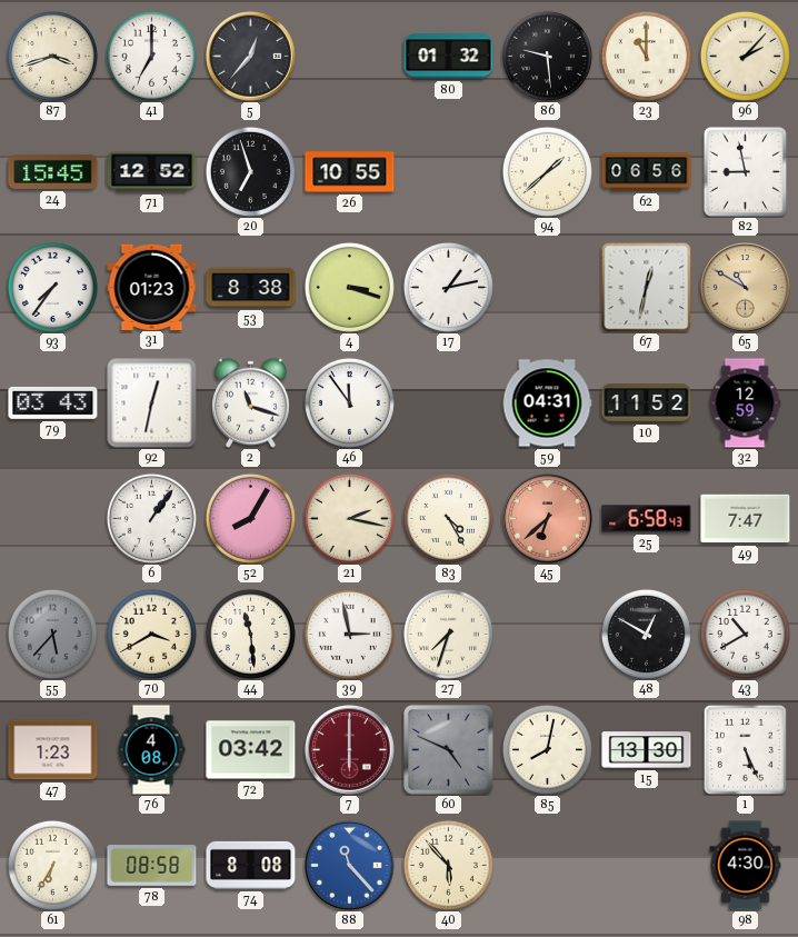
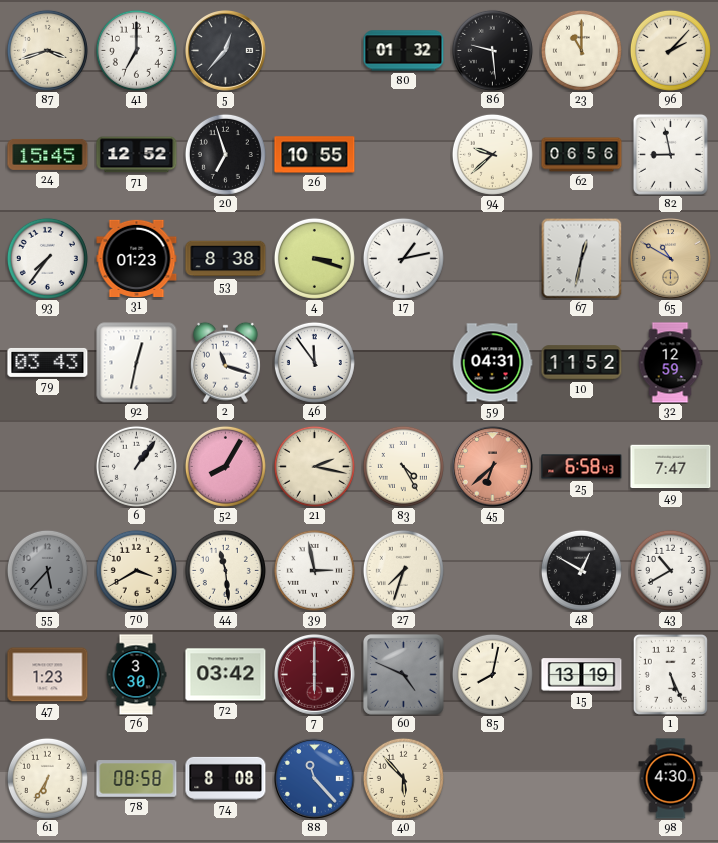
94: 1:38 -> 9:38 (492, 154)
76: 4:08 -> 3:30 (136, 675)
15: 13:30 -> 13:19 (582, 675)
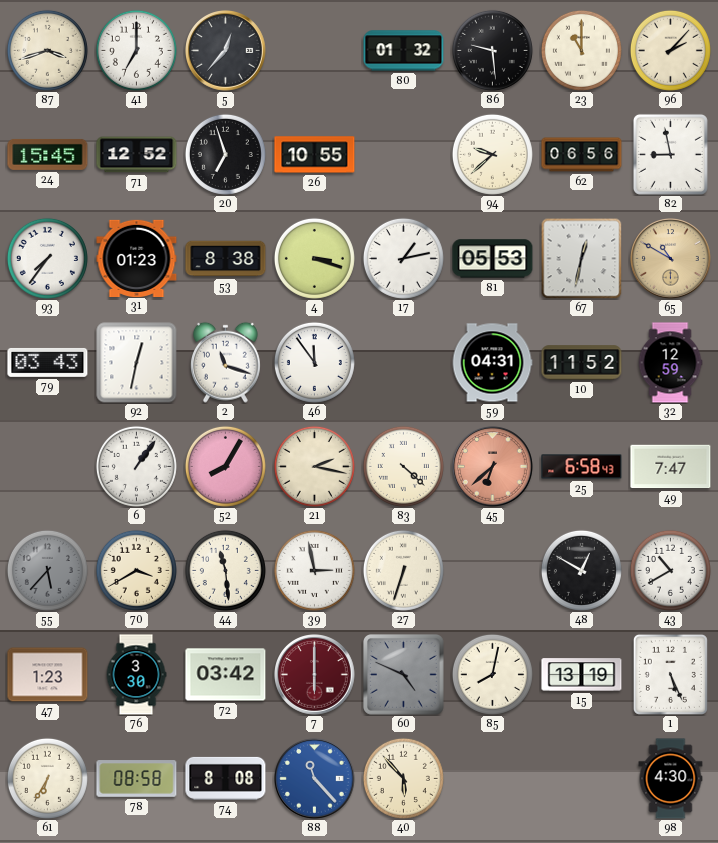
81: none -> 05:53 (493, 259)
83: 4:25 -> 4:22 (403, 466)
27: 7:33 -> 6:33 (403, 570)
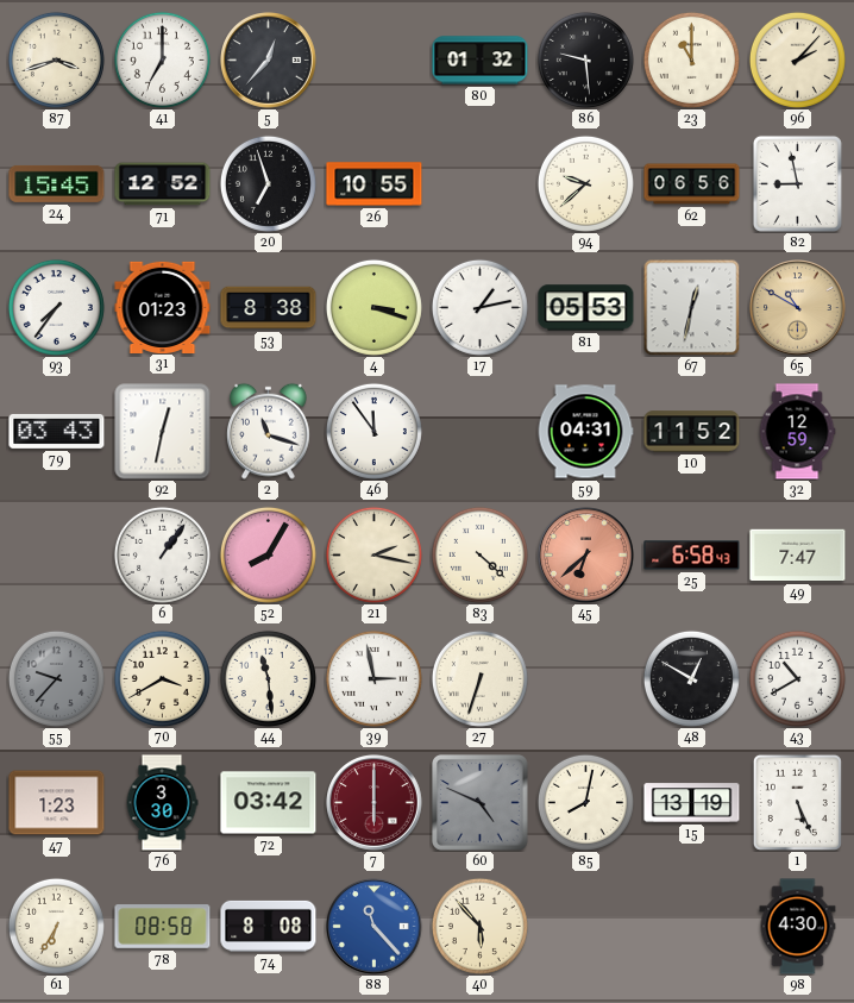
55: 5:37 -> 9:37 (56, 678)
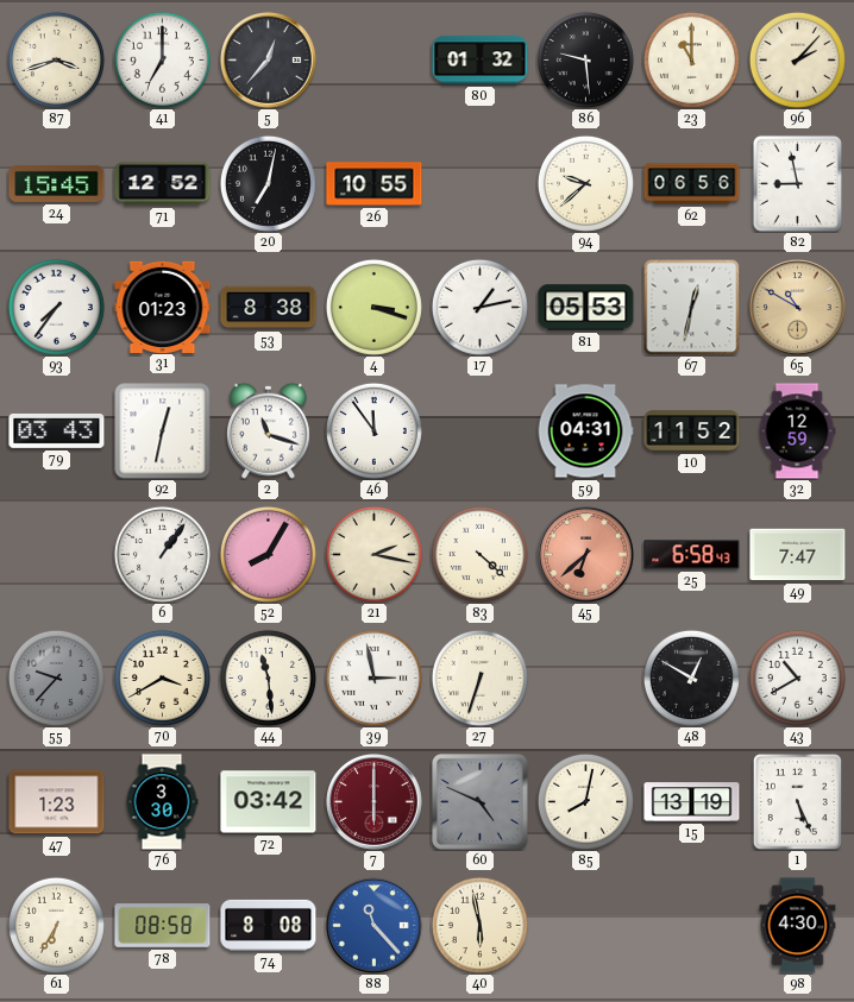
20: 6:57 -> 7:02 (268, 183)
40: 5:53 -> 5:58 (479, 925)
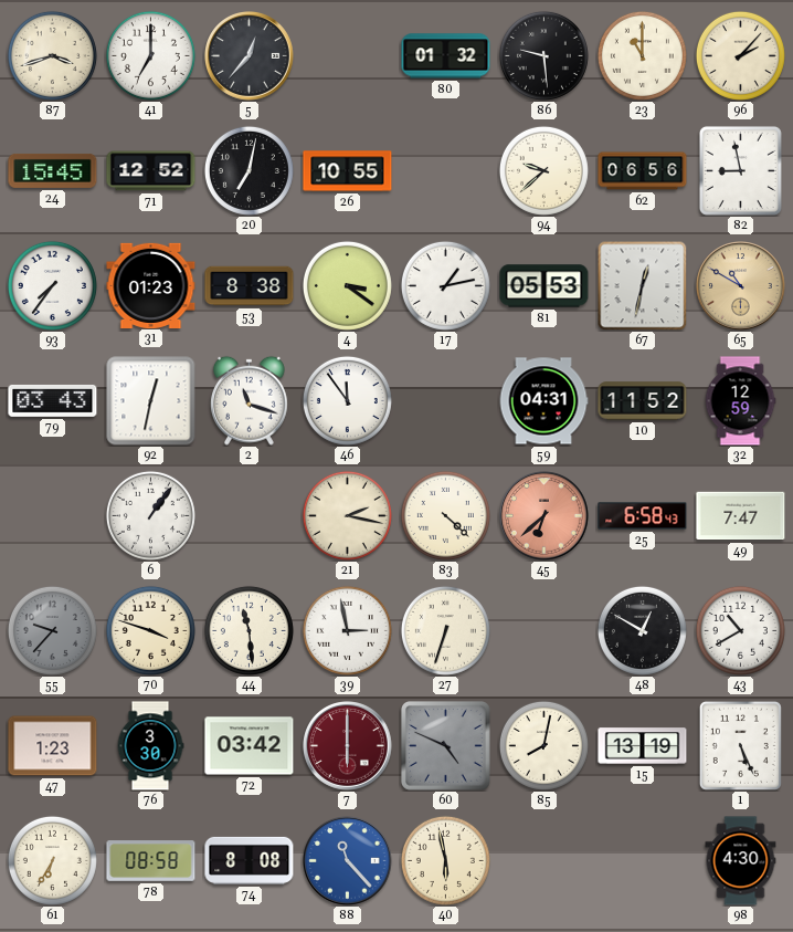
4: 3:18 -> 3:21 (347, 285)
52: 8:05 -> none (268, 554)
70: 3:40 -> 3:48 (150, 630)
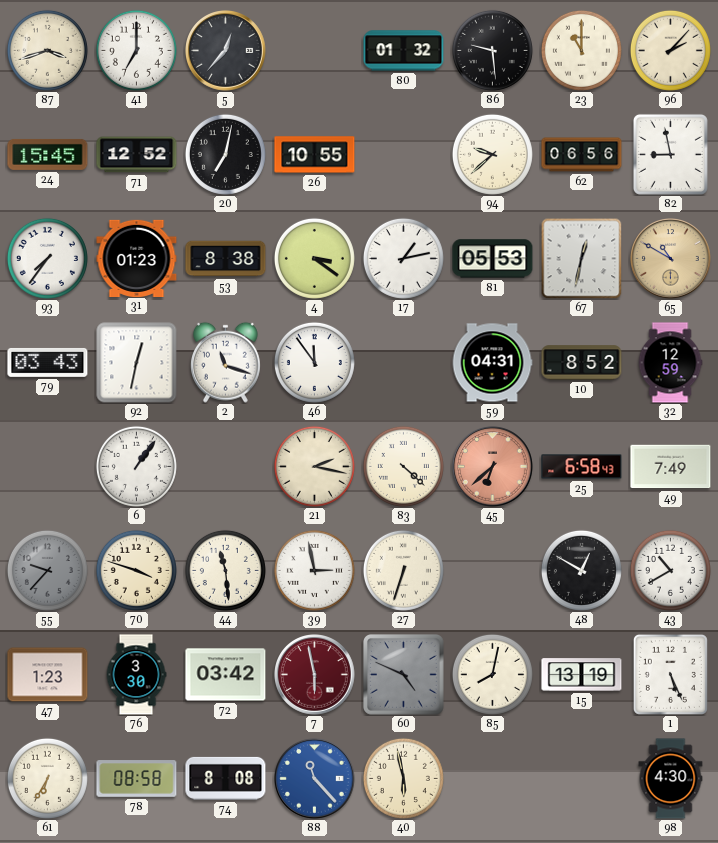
10: 11:52 -> 8:52 (582, 363)
49: 7:47 -> 7:49 (671, 467)
7: 6:00 -> 5:58 (315, 675)
